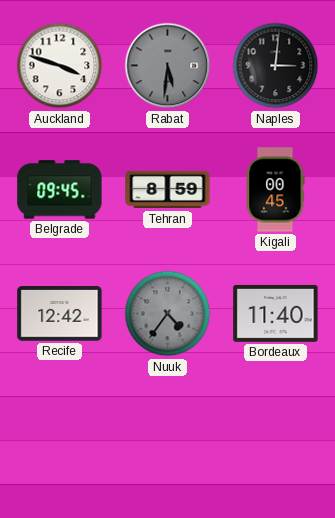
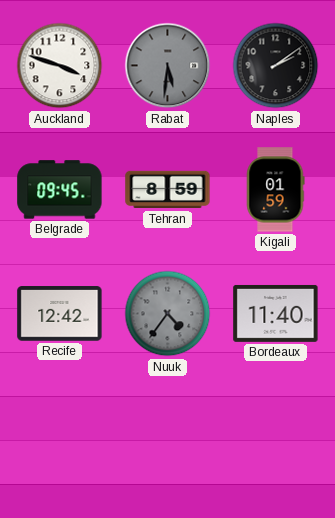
Naples: 3:01 -> 2:09 (276, 66)
Kigali: 00:45 -> 01:59 (275, 190)
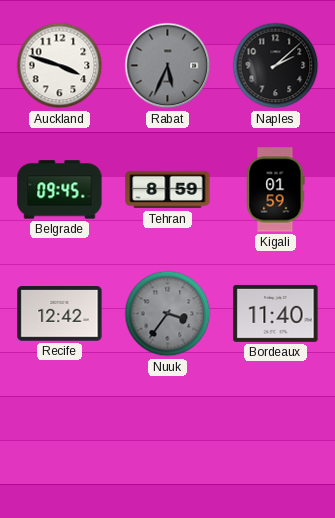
Rabat: 5:31 -> 5:34 (168, 66)
Naples: 2:09 -> 2:08 (276, 66)
Nuuk: 4:36 -> 3:36 (168, 314)
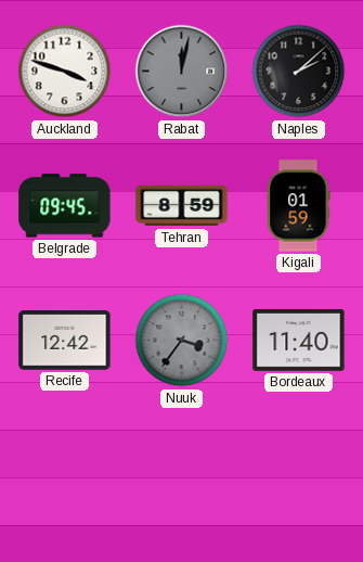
Rabat: 5:34 -> 12:02 (182, 72)
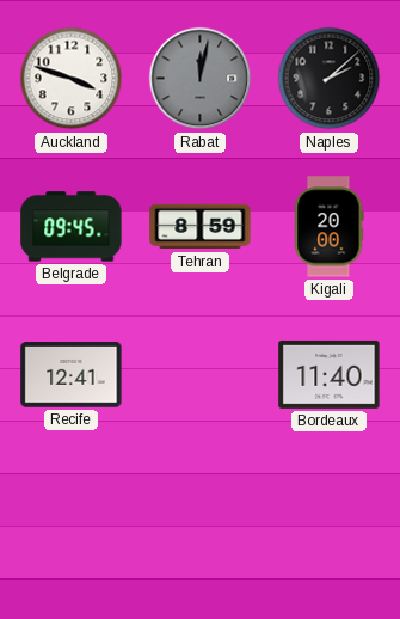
Kigali: 01:59 -> 20:00 (328, 227)
Recife: 12:42 -> 12:41 (72, 375)
Nuuk: 3:36 -> none (182, 341)
